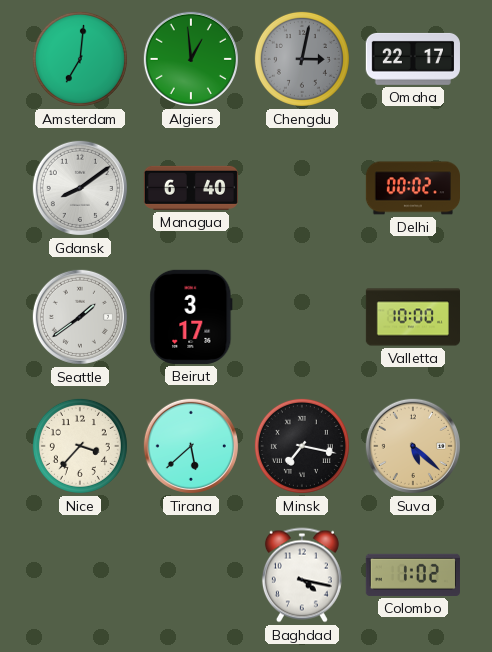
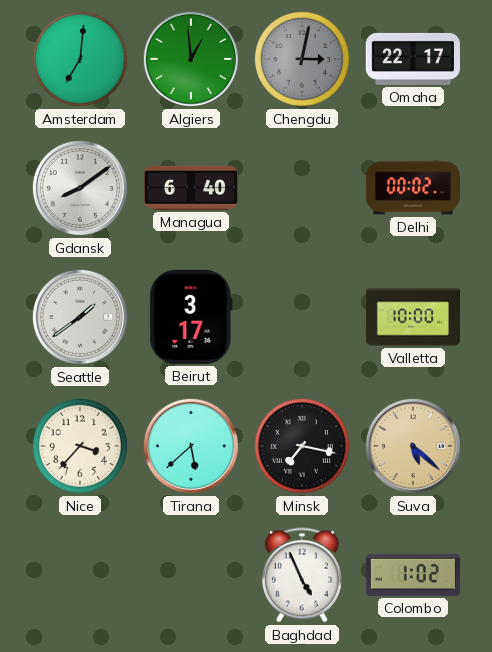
Baghdad: 4:17 -> 4:56 (302, 575)
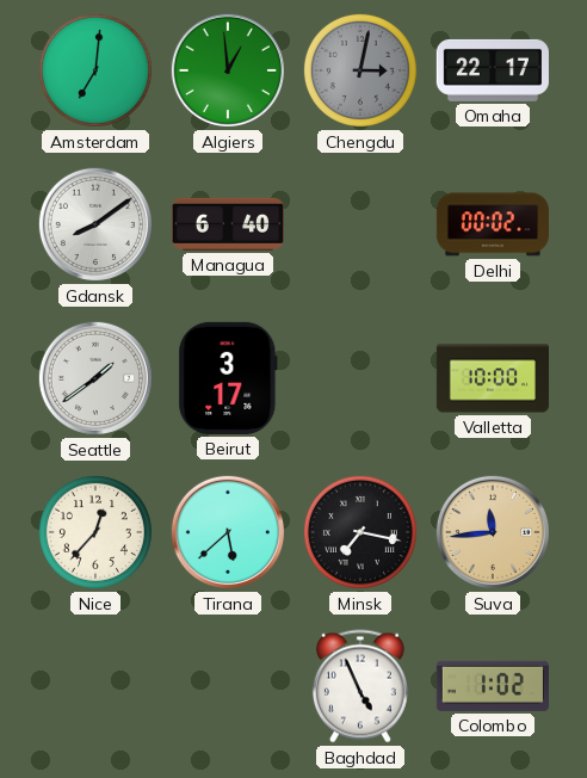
Nice: 3:37 -> 12:37 (95, 532)
Suva: 5:22 -> 11:44 (493, 532)
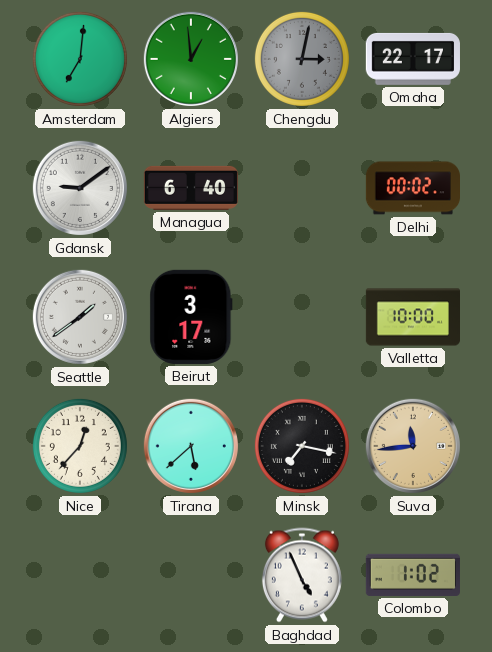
Gdansk: 8:09 -> 9:09 (80, 188)
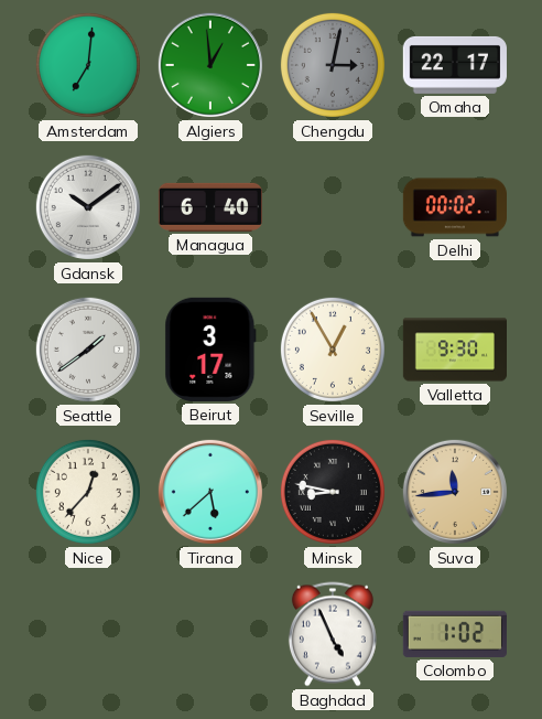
Gdansk: 9:09 -> 10:09 (88, 207)
Seville: none -> 12:55 (333, 350)
Valletta: 10:00 -> 9:30 (454, 350)
Minsk: 7:17 -> 8:47 (333, 492)
